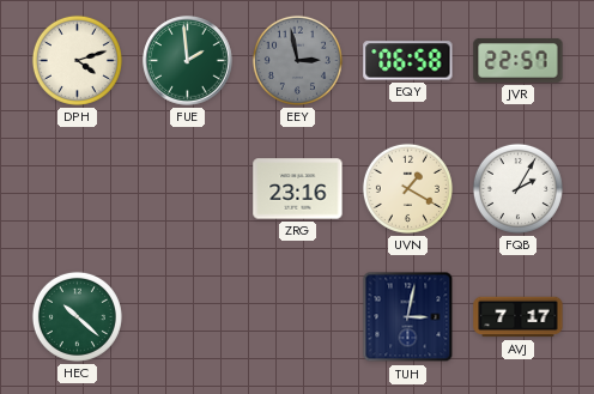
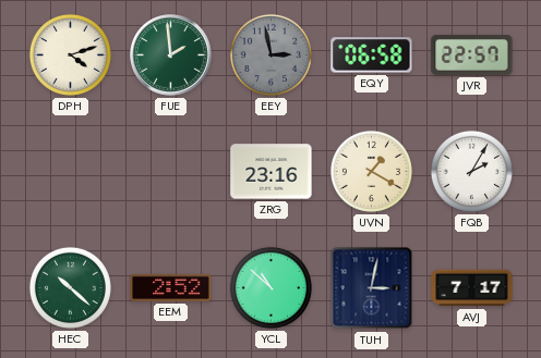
EEM: none -> 2:52 (171, 287)
YCL: none -> 10:52 (270, 287)
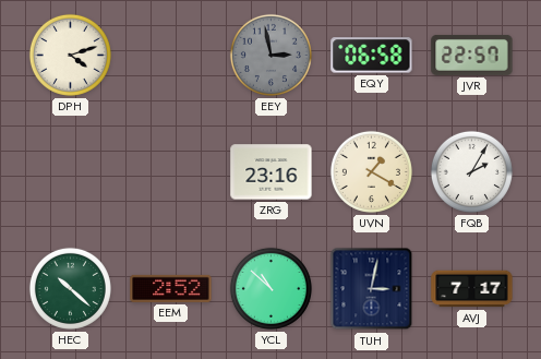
FUE: 1:59 -> none (171, 55)
